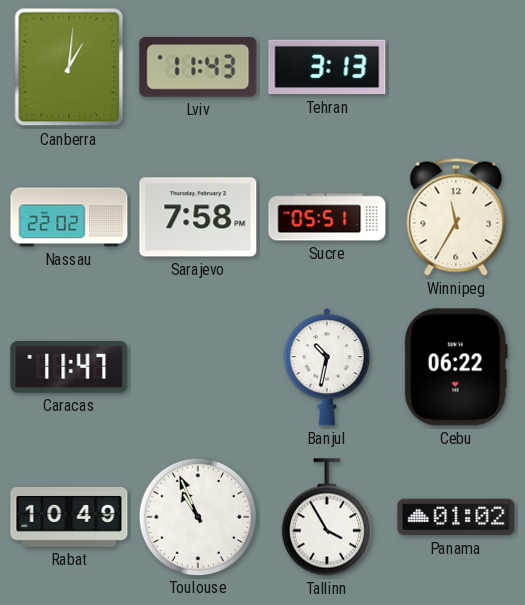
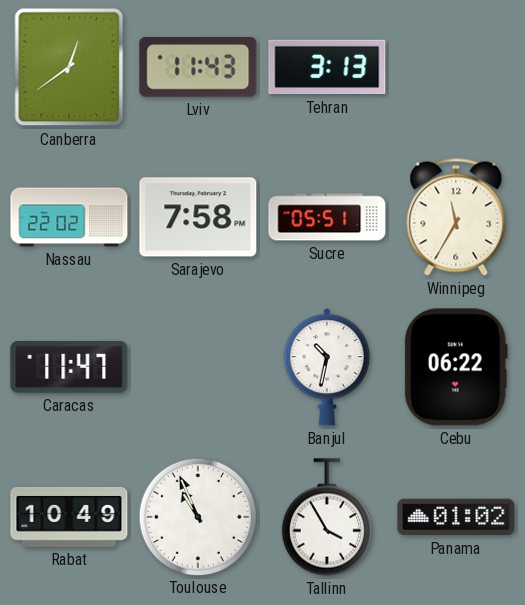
Canberra: 1:01 -> 12:39 (69, 67)
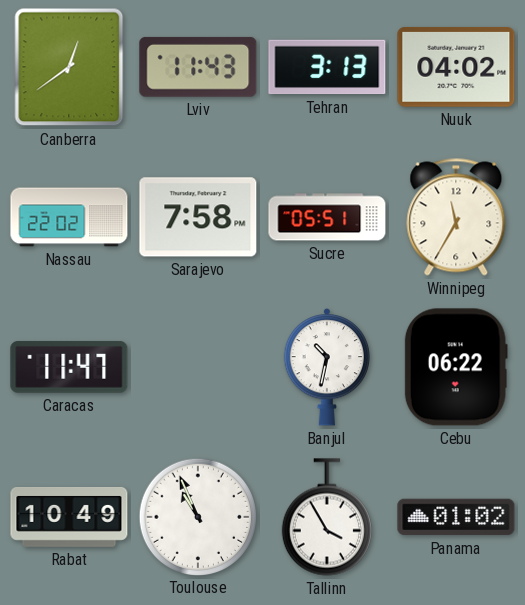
Nuuk: none -> 04:02 (456, 67)
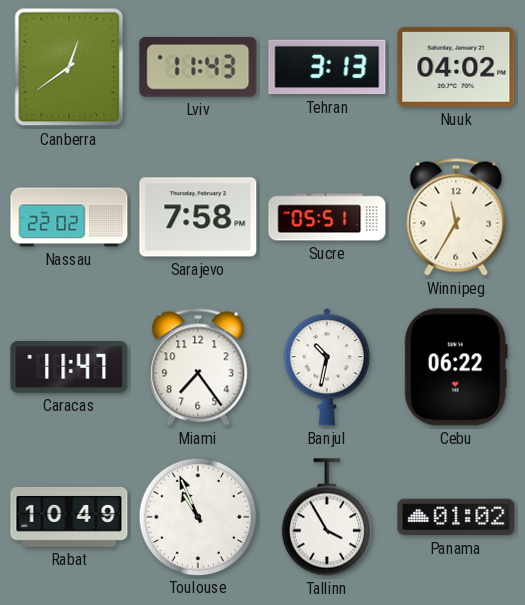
Miami: none -> 7:24 (198, 367)
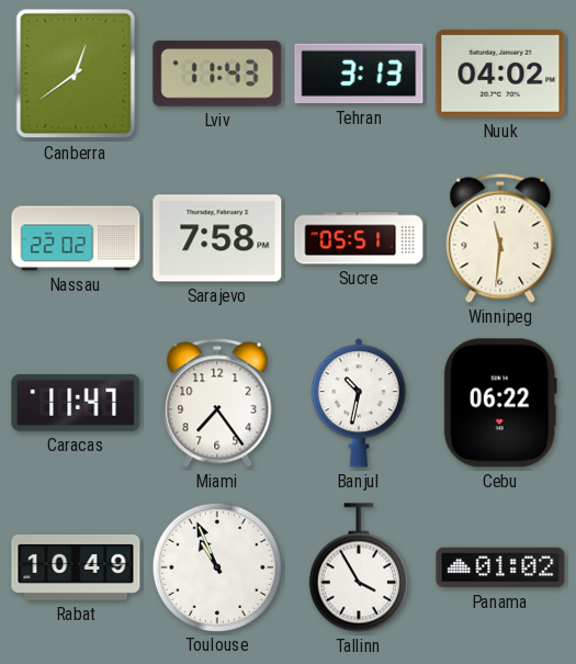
Winnipeg: 11:35 -> 11:31 (500, 238)
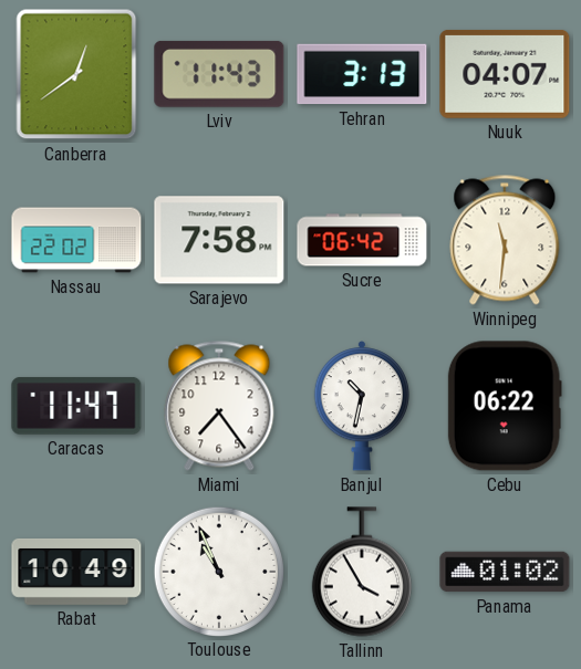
Nuuk: 04:02 -> 04:07 (505, 74)
Sucre: 05:51 -> 06:42 (362, 240)
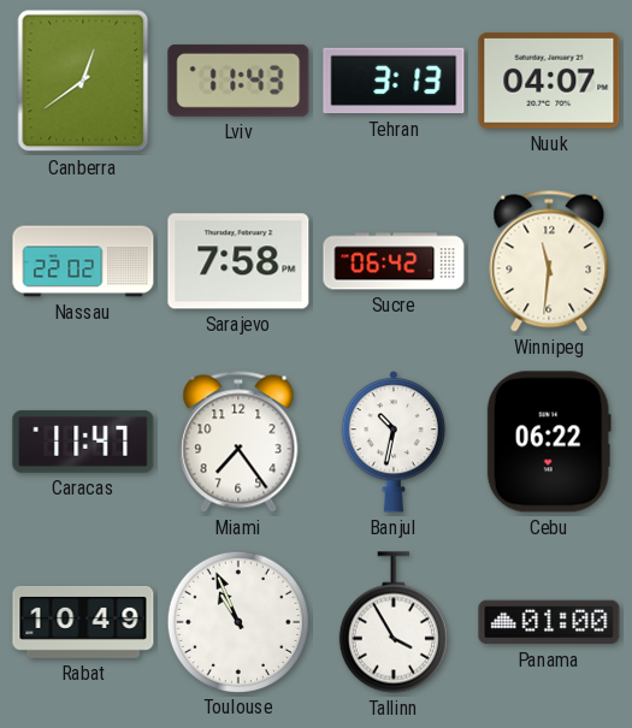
Panama: 01:02 -> 01:00 (549, 622)
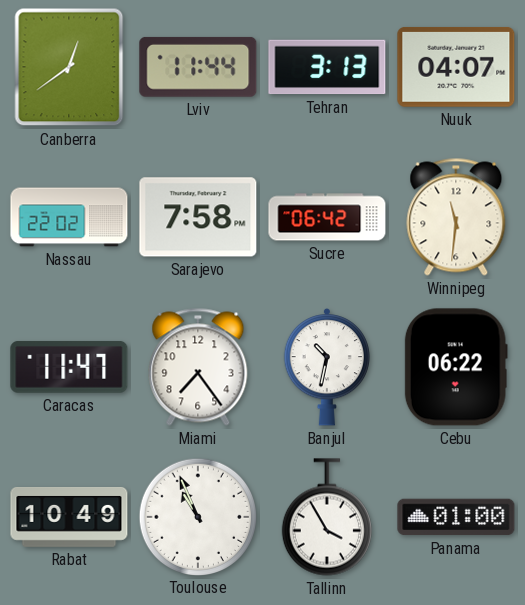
Lviv: 11:43 -> 11:44 (198, 67)
